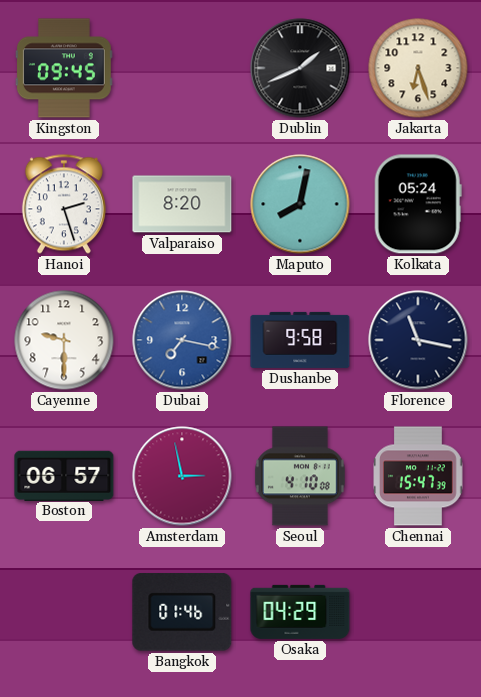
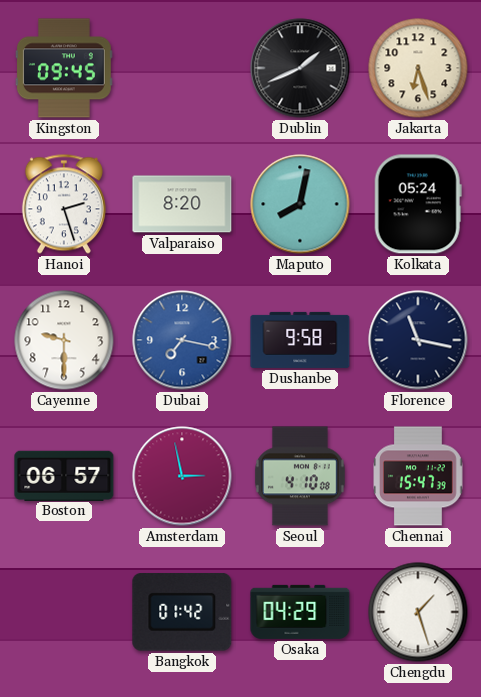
Bangkok: 01:46 -> 01:42 (182, 613)
Chengdu: none -> 1:27 (418, 612)
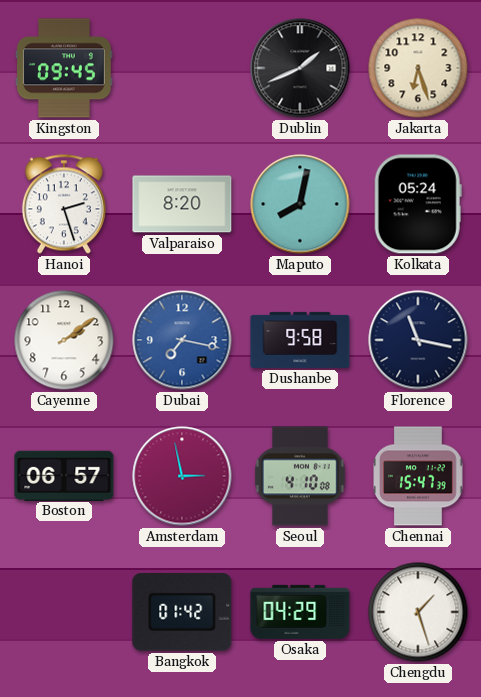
Cayenne: 9:30 -> 2:09 (64, 340)
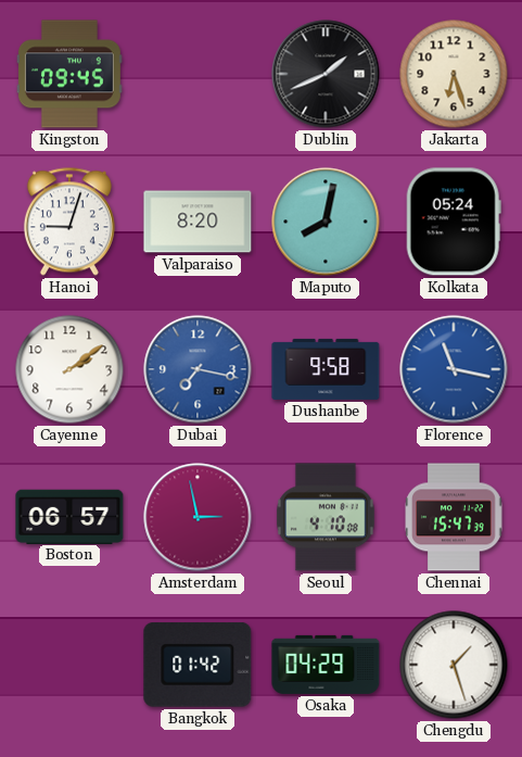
Hanoi: 2:27 -> 9:03 (69, 222)
Florence dial: navy -> blue (454, 369)
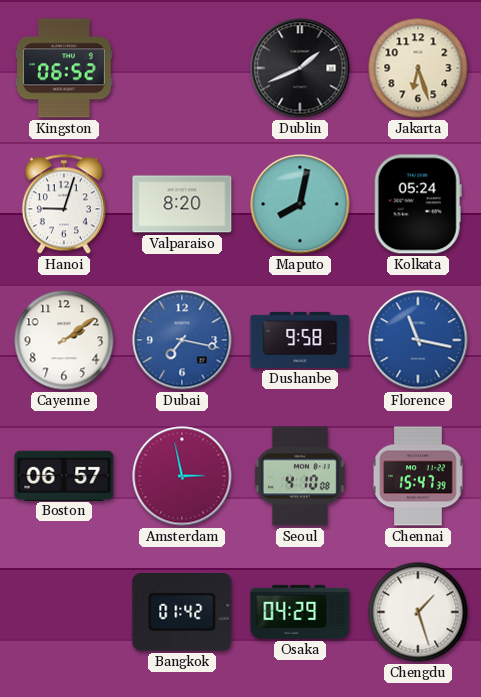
Kingston: 09:45 -> 06:52 (64, 68)
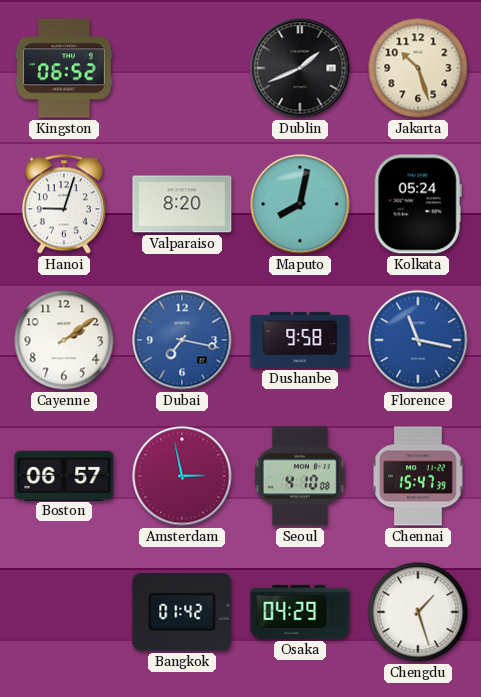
Jakarta: 6:27 -> 10:27 (418, 68)
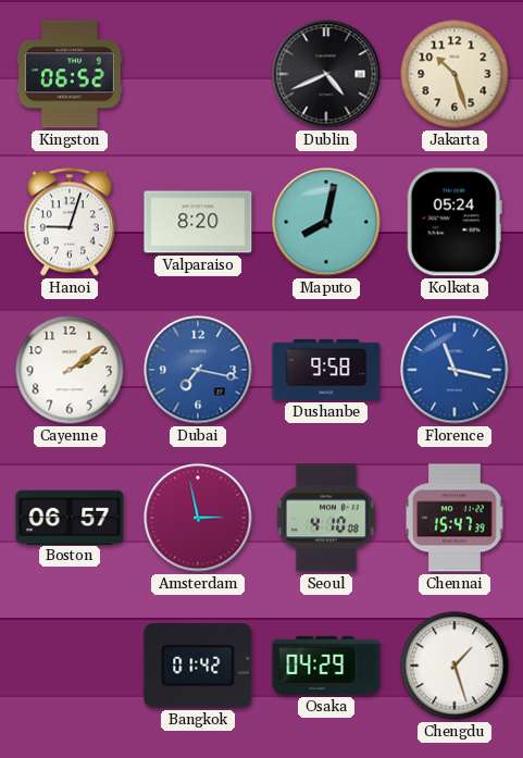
Dublin: 1:41 -> 4:41 (326, 74)
